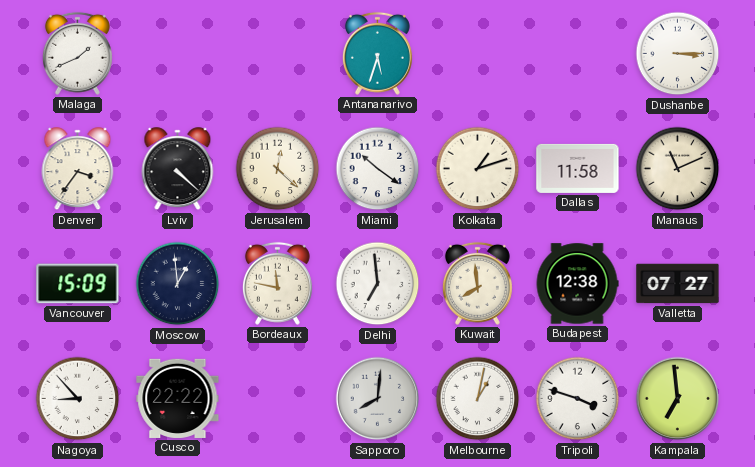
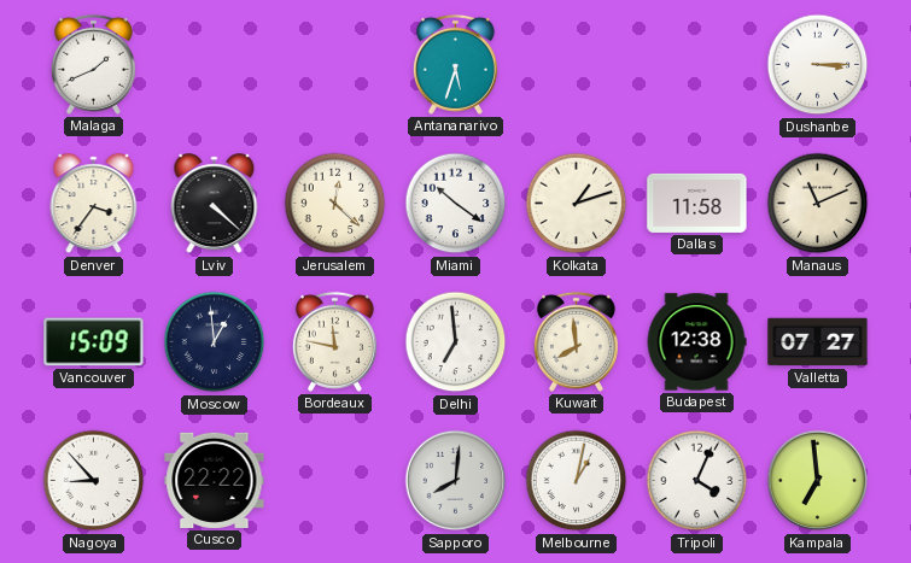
Tripoli: 3:48 -> 4:04 (697, 481)
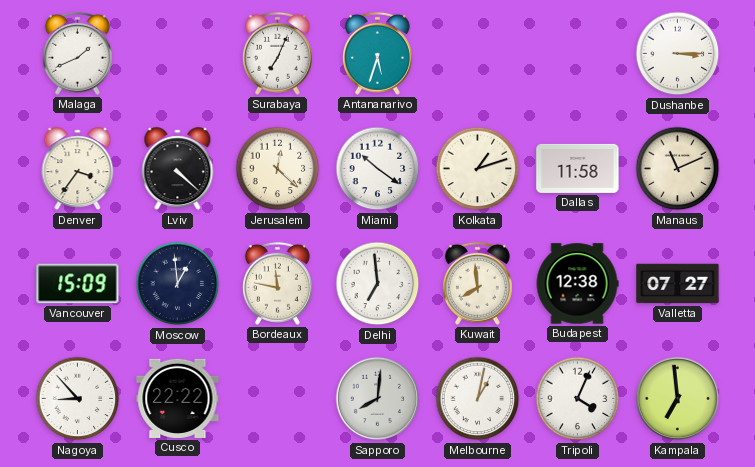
Surabaya: none -> 7:04 (277, 53)
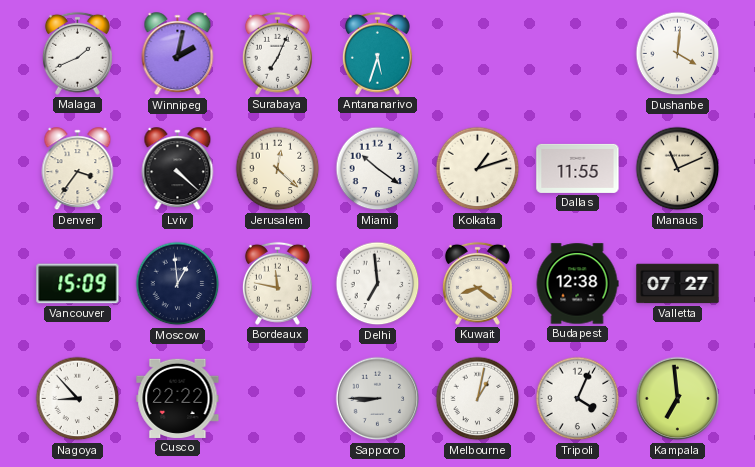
Winnipeg: none -> 2:02 (178, 54)
Dushanbe: 3:15 -> 4:01 (678, 54)
Dallas: 11:58 -> 11:55 (578, 168)
Kuwait: 7:59 -> 8:21 (477, 283)
Sapporo: 8:01 -> 8:45 (378, 399)
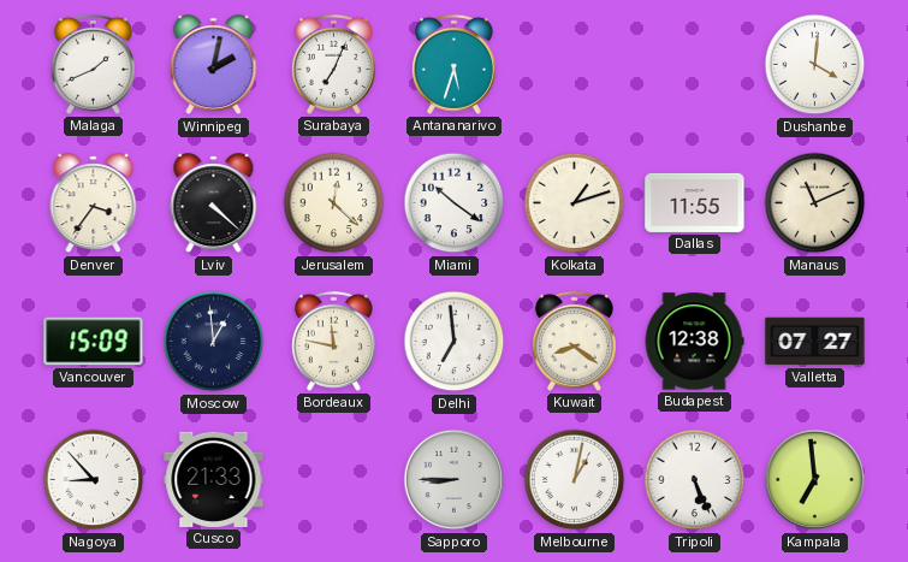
Cusco: 22:22 -> 21:33 (214, 479)
Tripoli: 4:04 -> 5:26 (695, 480)
